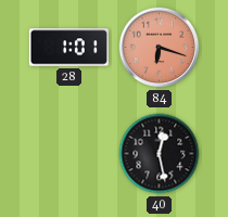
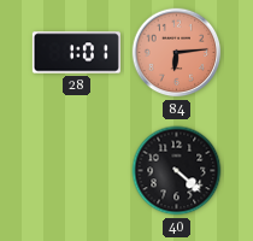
84: 6:18 -> 6:14 (177, 53)
40: 12:28 -> 4:22 (177, 171)
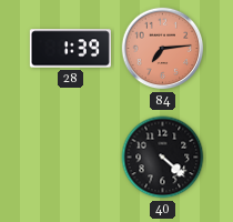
28: 1:01 -> 1:39 (70, 49)
84: 6:14 -> 7:14 (163, 49)
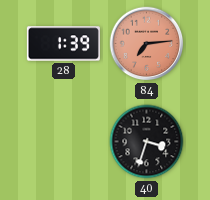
40: 4:22 -> 3:33 (147, 142)
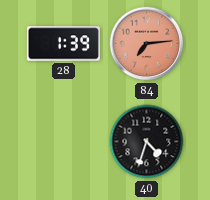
40: 3:33 -> 4:33 (147, 142)
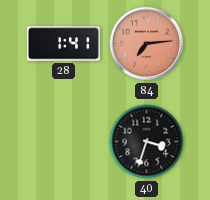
28: 1:39 -> 1:41 (63, 44)
40: 4:33 -> 3:33 (147, 142)
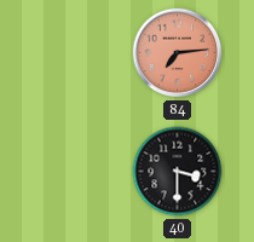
28: 1:41 -> none (63, 44)
40: 3:33 -> 3:30 (178, 172)
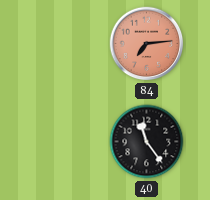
40: 3:30 -> 11:24 (147, 142)
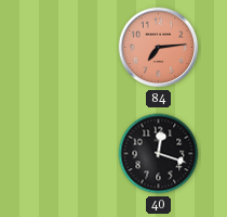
40: 11:24 -> 12:18 (159, 154)
